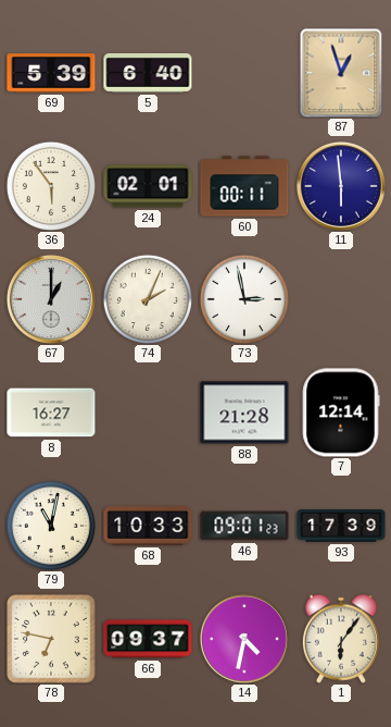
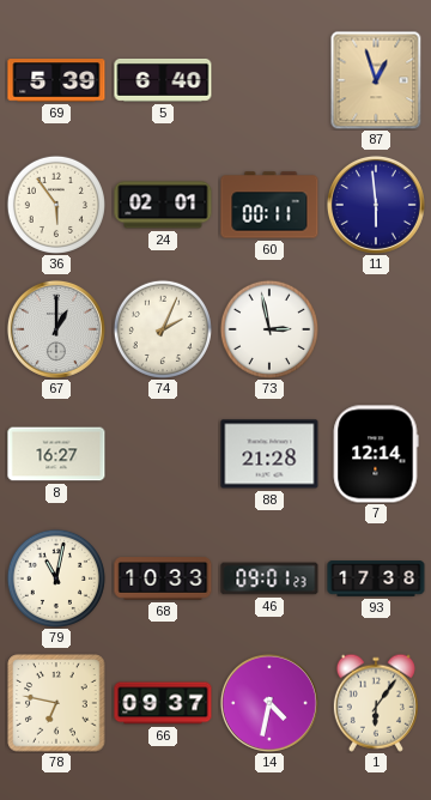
93: 17:39 -> 17:38 (376, 578)
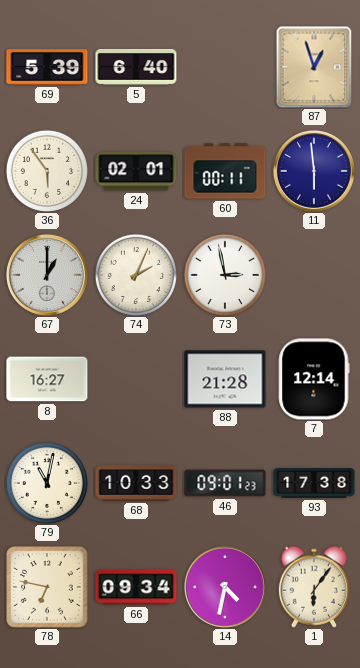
66: 09:37 -> 09:34 (136, 587)
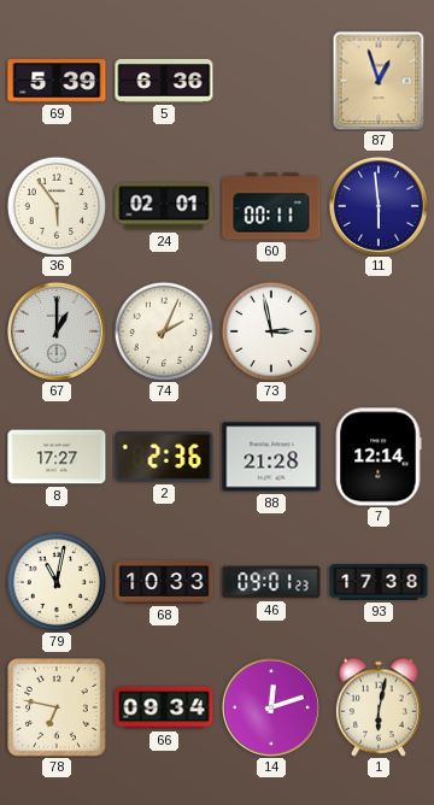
5: 6:40 -> 6:36 (164, 81)
8: 16:27 -> 17:27 (57, 457)
2: none -> 2:36 (164, 458)
14: 4:32 -> 12:12 (271, 707)
1: 6:06 -> 6:02 (379, 707)
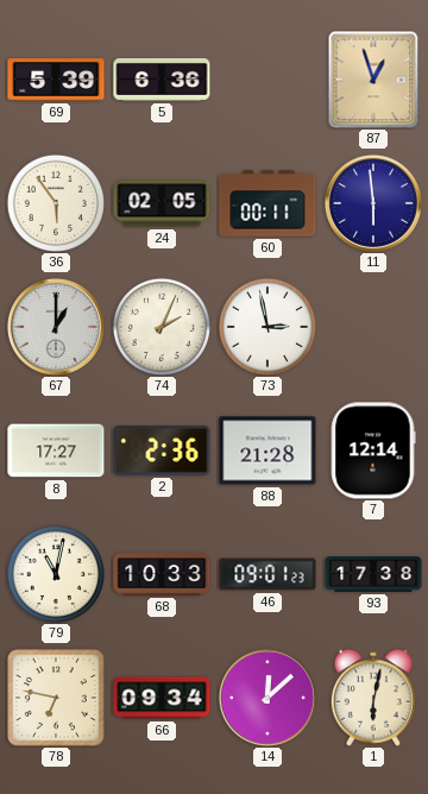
24: 02:01 -> 02:05 (162, 203)
14: 12:12 -> 12:08 (267, 698)
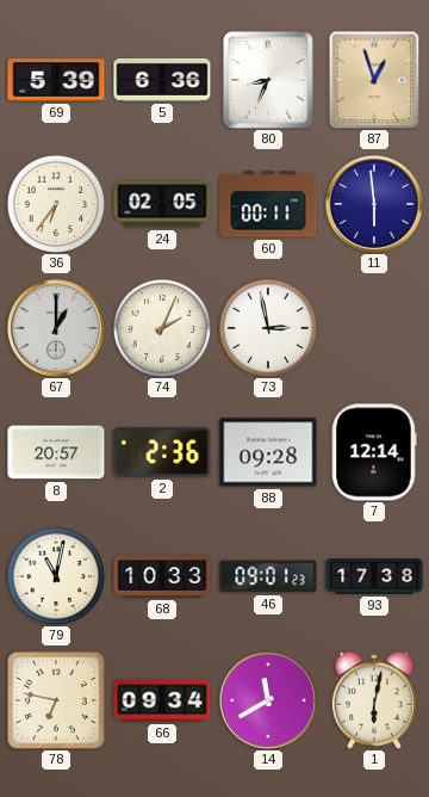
80: none -> 8:34 (269, 81)
36: 5:54 -> 6:36 (56, 204)
8: 17:27 -> 20:57 (56, 452)
88: 21:28 -> 09:28 (268, 452)
14: 12:08 -> 11:40 (268, 700)
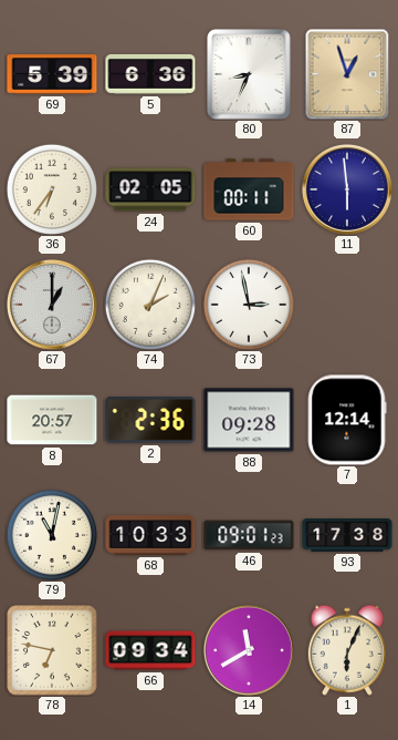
1: 6:02 -> 6:04 (347, 650)
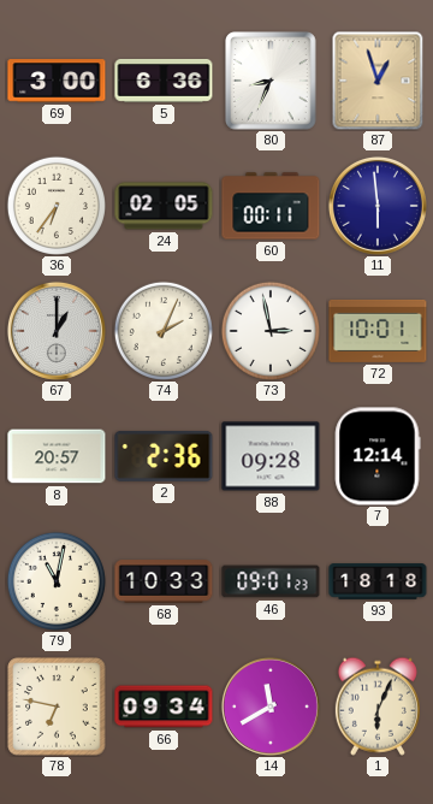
69: 5:39 -> 3:00 (57, 81)
72: none -> 10:01 (378, 331)
93: 17:38 -> 18:18 (378, 581)
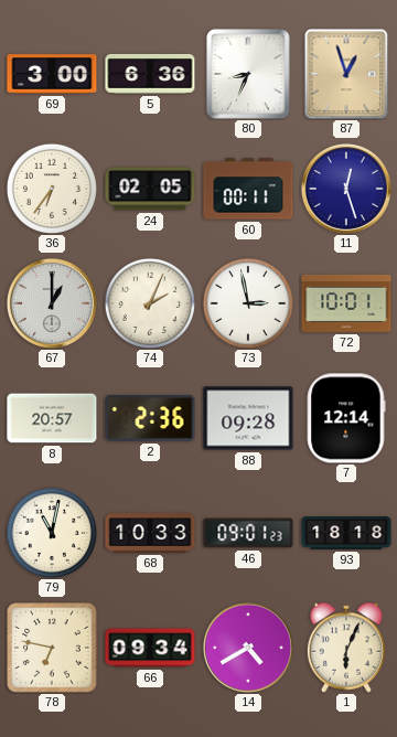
11: 5:59 -> 12:27 (346, 189)
14: 11:40 -> 4:40 (248, 648)
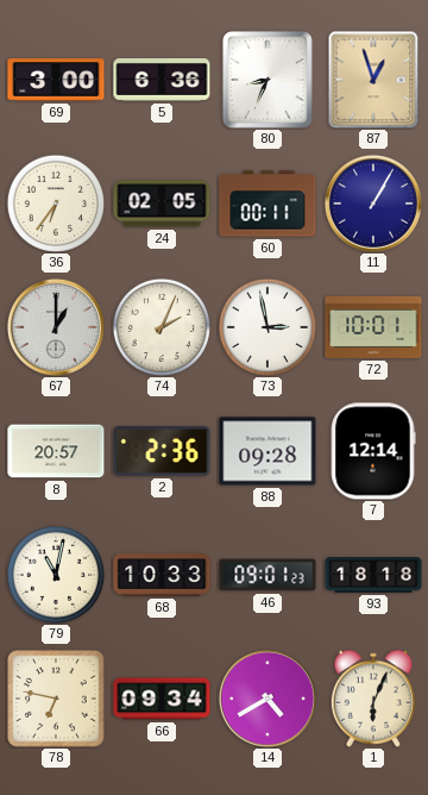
11: 12:27 -> 1:05 (373, 204)
